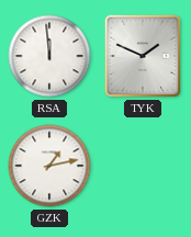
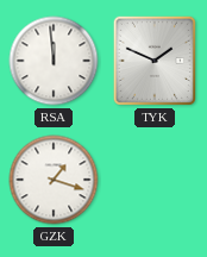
GZK: 1:13 -> 1:18 (54, 180)
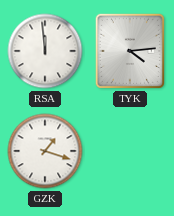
TYK: 1:49 -> 4:14 (130, 51)
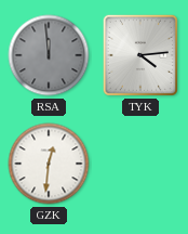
RSA dial: white -> grey (49, 55)
GZK: 1:18 -> 12:31 (49, 164)
